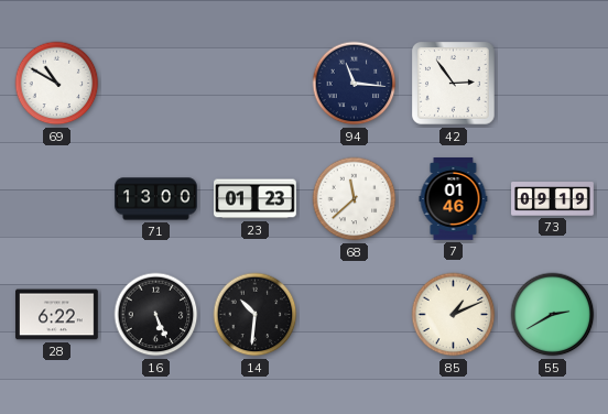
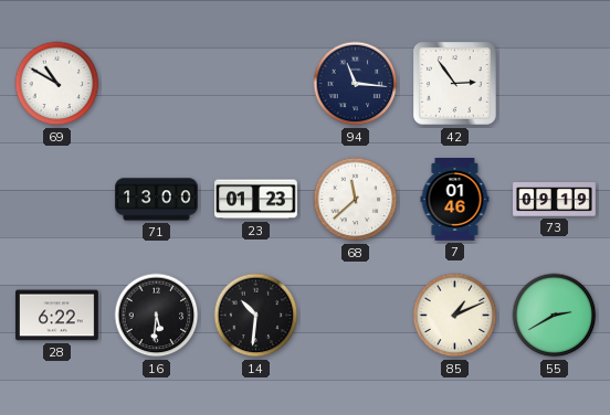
16: 5:26 -> 5:31 (157, 316)
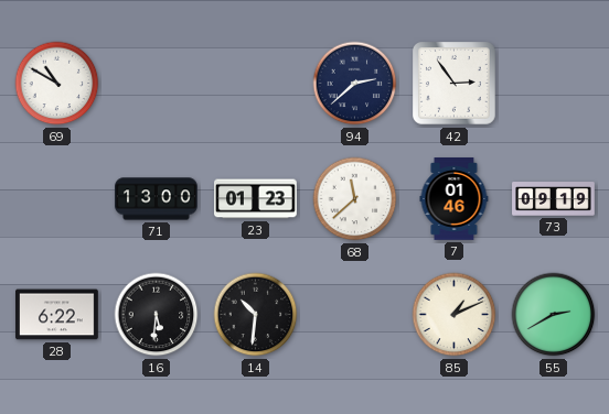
94: 11:16 -> 2:38 (355, 84)
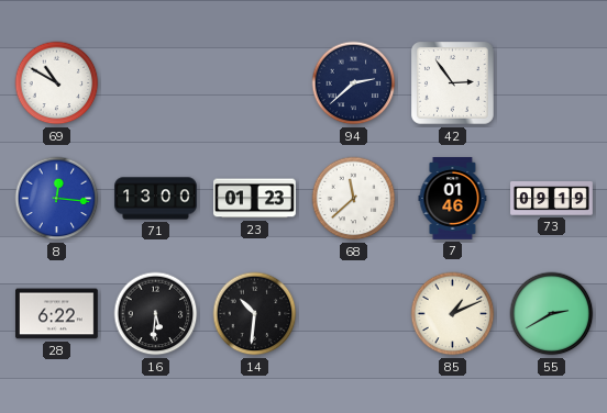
8: none -> 12:16 (57, 199)
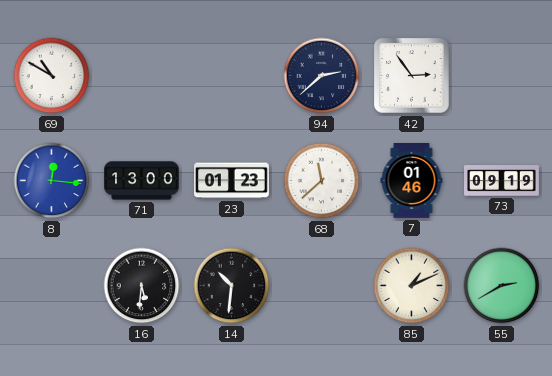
28: 6:22 -> none (57, 314)
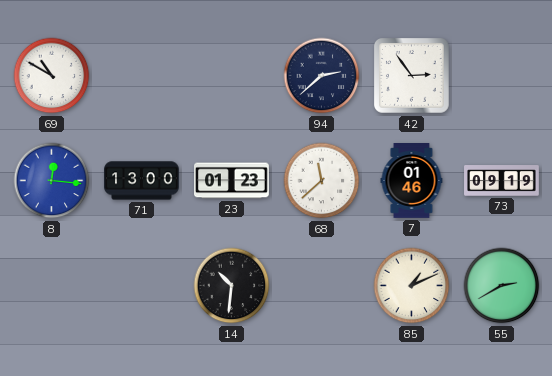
16: 5:31 -> none (142, 286)
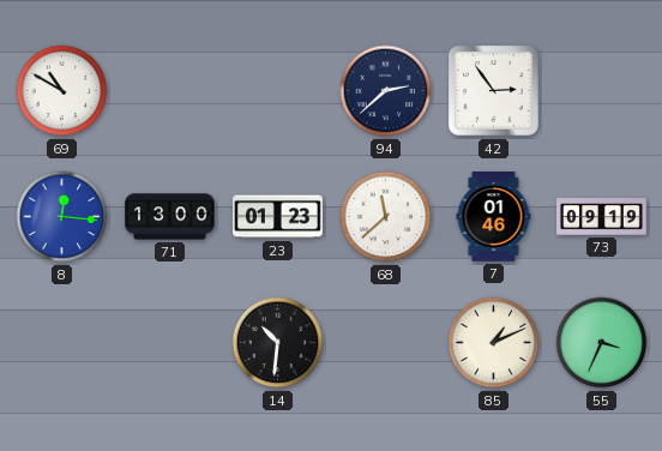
55: 2:40 -> 3:34 (602, 343)
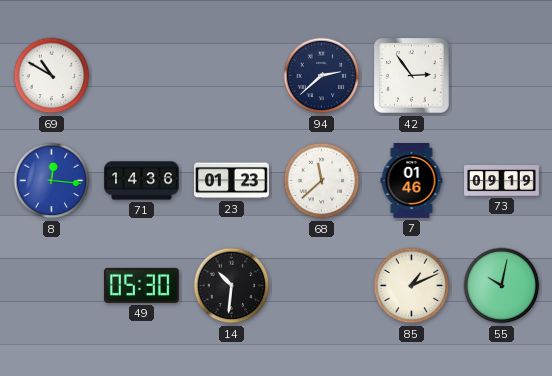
71: 13:00 -> 14:36 (142, 181)
49: none -> 05:30 (141, 285)
55: 3:34 -> 10:02 (502, 286)
